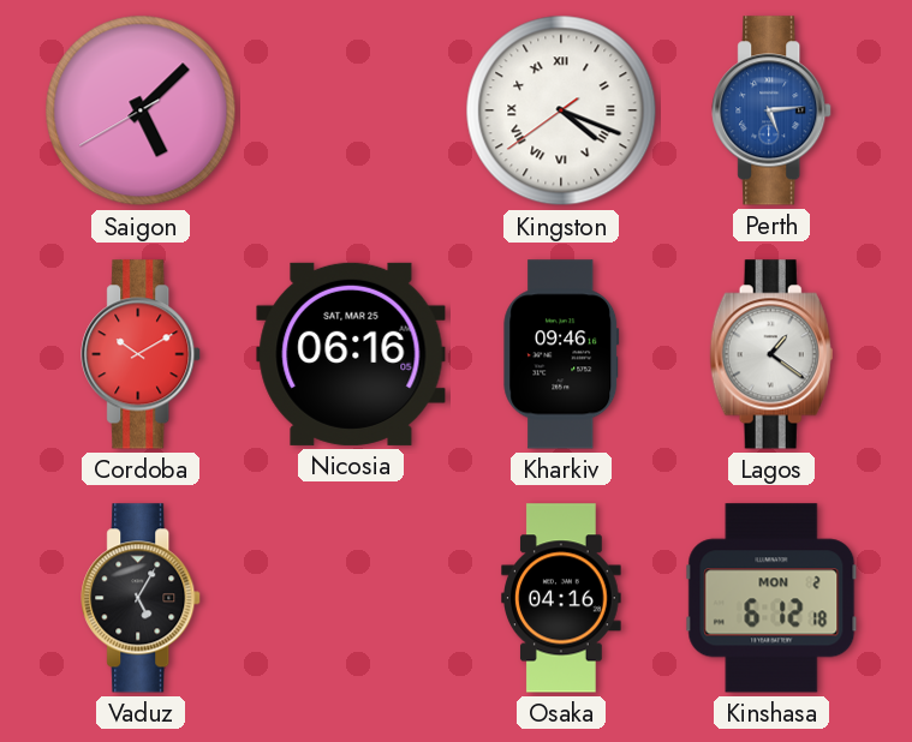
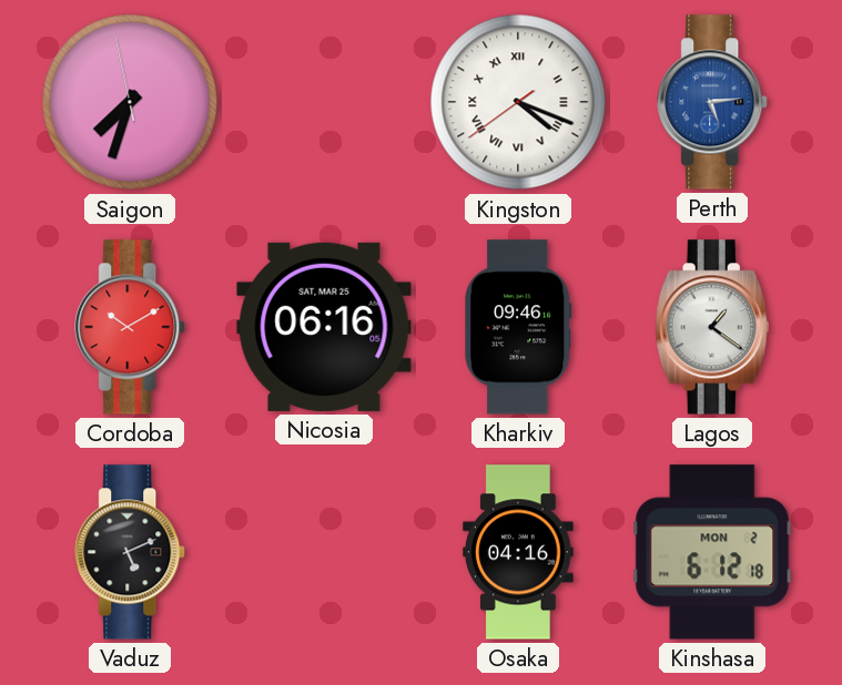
Saigon: 5:07 -> 7:32 (130, 102)
Vaduz: 5:05 -> 5:11 (131, 552)
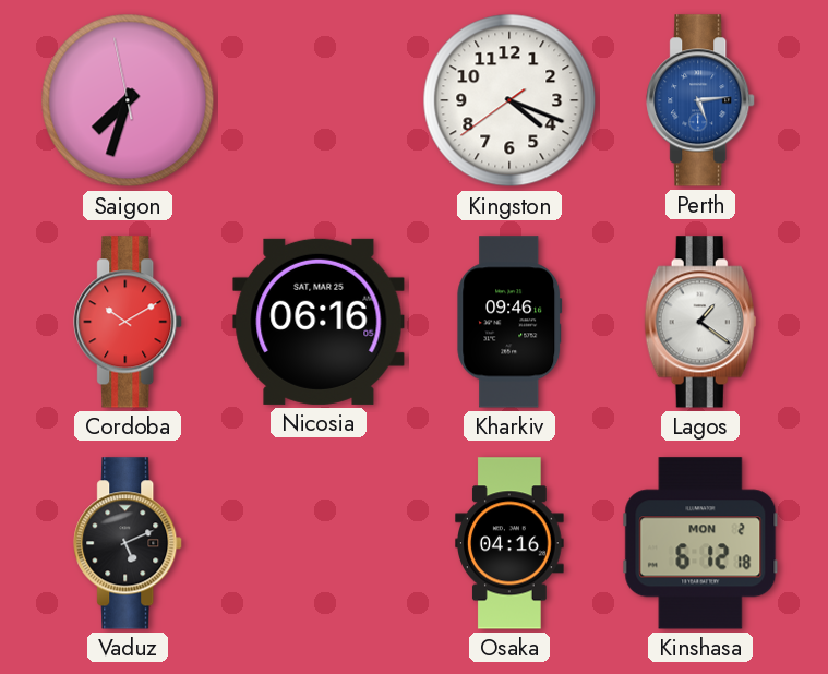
Kingston numerals: Roman -> Arabic (509, 100)
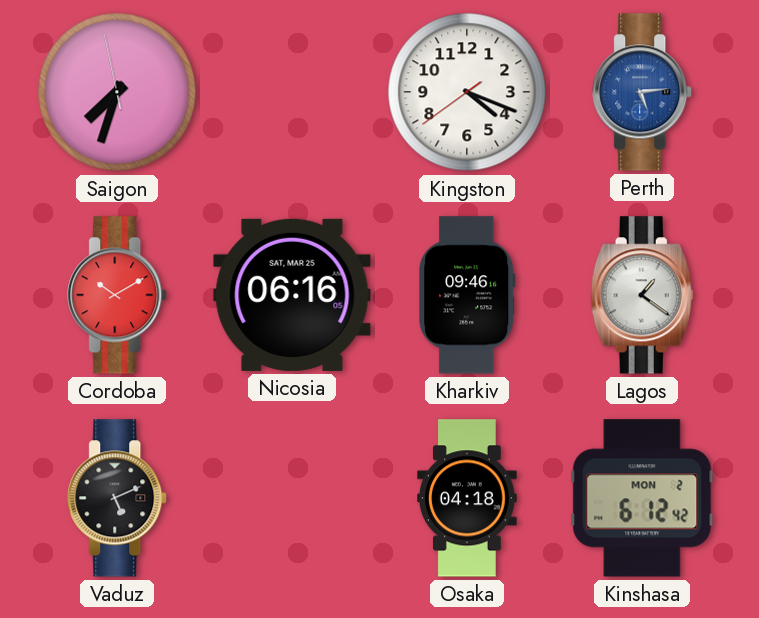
Osaka: 04:16 -> 04:18 (468, 498)
Kinshasa: 6:12:18 -> 6:12:42 (642, 498)
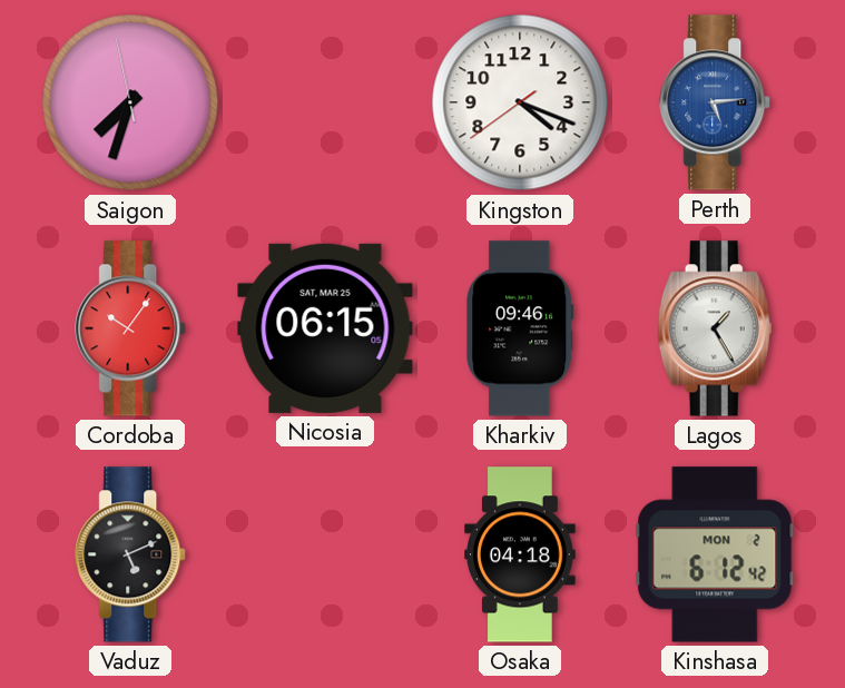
Cordoba: 10:10 -> 10:06 (131, 328)
Nicosia: 06:16 -> 06:15 (325, 328)
Lagos: 1:21 -> 1:25 (715, 328)
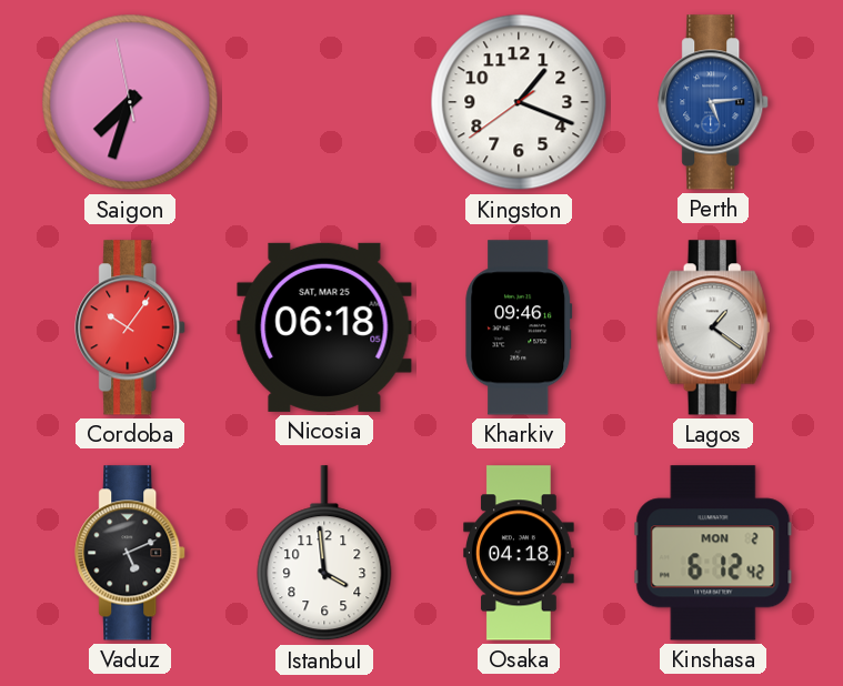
Kingston: 4:18 -> 1:18 (519, 102)
Nicosia: 06:15 -> 06:18 (324, 327)
Lagos: 1:25 -> 1:21 (713, 327)
Istanbul: none -> 3:59 (324, 554)
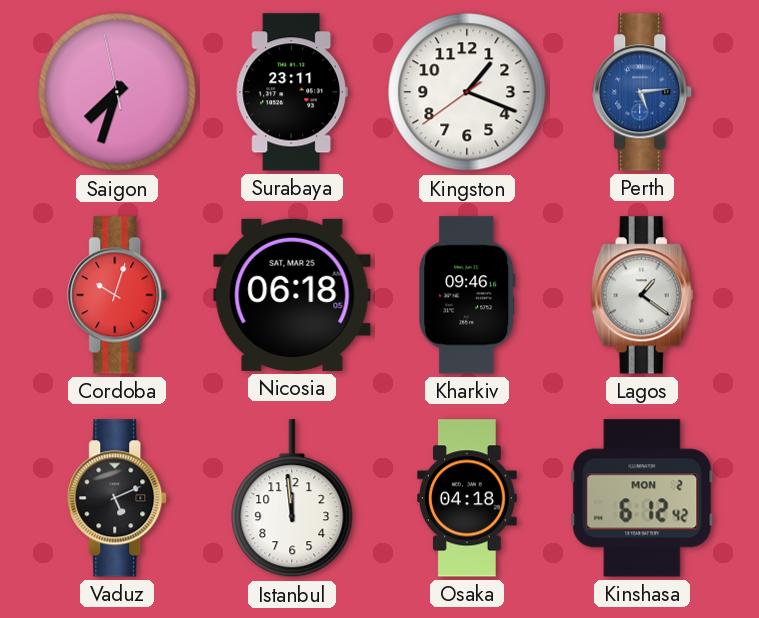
Surabaya: none -> 23:11 (292, 92)
Cordoba: 10:06 -> 10:03 (118, 295)
Istanbul: 3:59 -> 11:59 (292, 499)
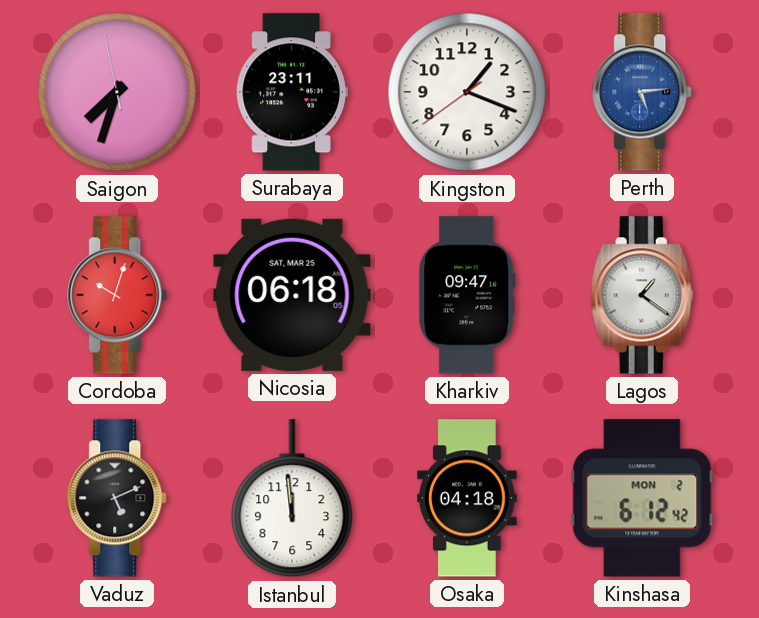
Kharkiv: 09:46 -> 09:47 (467, 295)
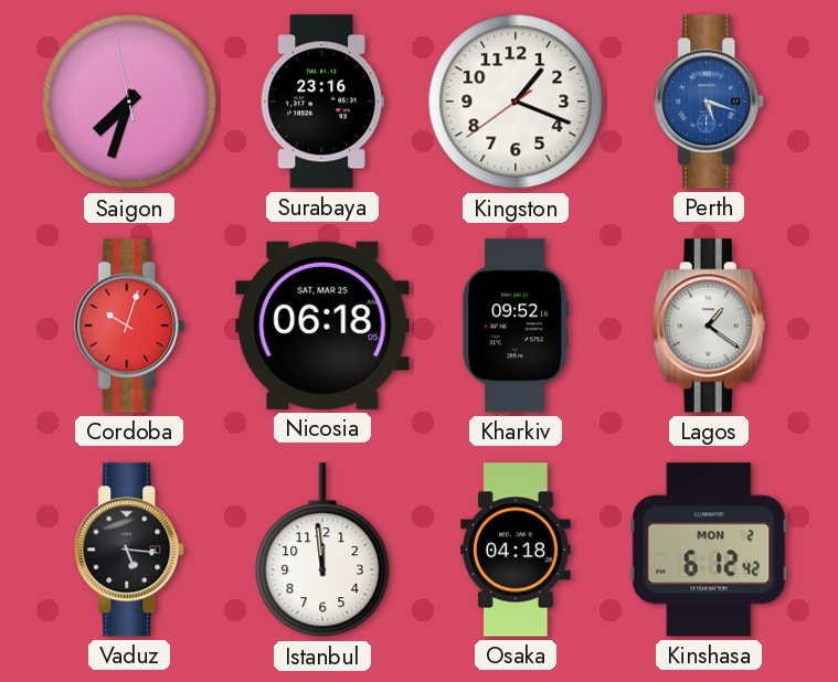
Surabaya: 23:11 -> 23:16 (322, 102)
Perth: 5:14 -> 5:18 (710, 102)
Kharkiv: 09:47 -> 09:52 (516, 326)
Vaduz: 5:11 -> 5:16 (130, 550)
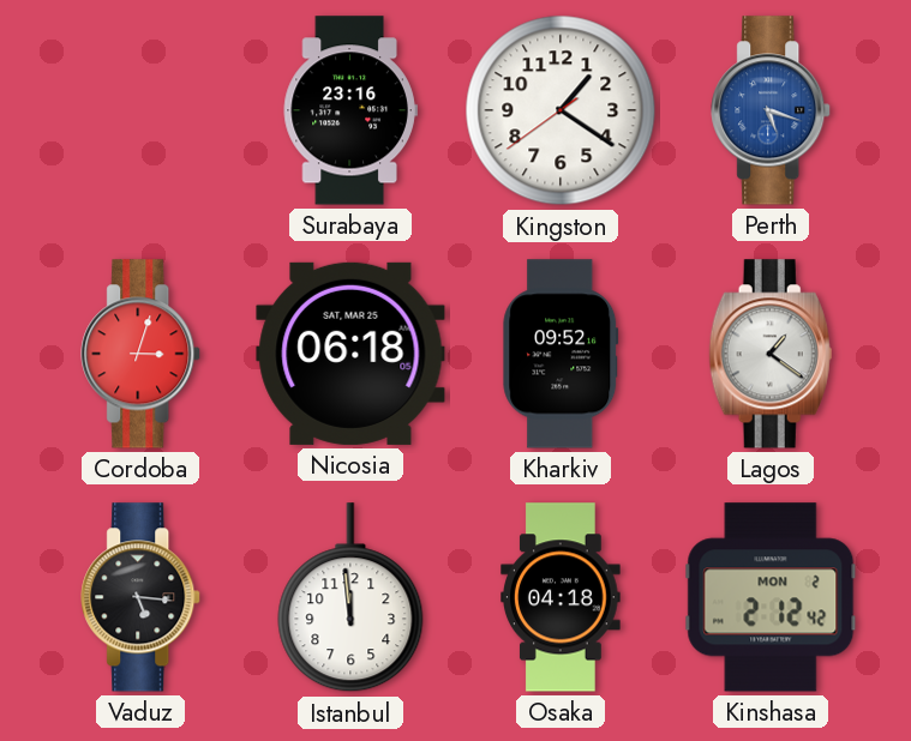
Saigon: 7:32 -> none (129, 102)
Kingston: 1:18 -> 1:20 (561, 110)
Cordoba: 10:03 -> 3:03 (142, 354)
Kinshasa: 6:12 -> 2:12 (771, 597)
